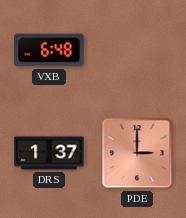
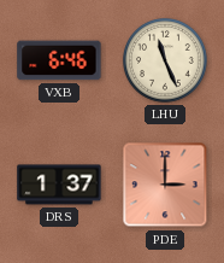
VXB: 6:48 -> 6:46 (59, 60)
LHU: none -> 11:26 (165, 60)
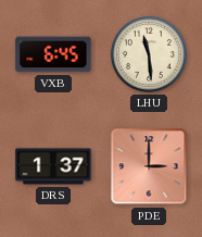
VXB: 6:46 -> 6:45 (53, 54)
LHU: 11:26 -> 11:29 (149, 54)
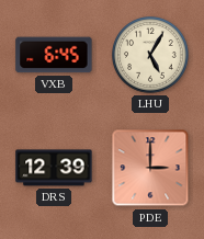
LHU: 11:29 -> 5:05 (150, 55)
DRS: 1:37 -> 12:39 (54, 168)
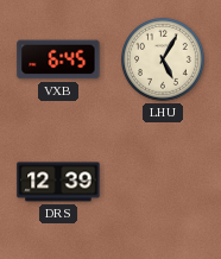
PDE: 3:00 -> none (150, 168)
